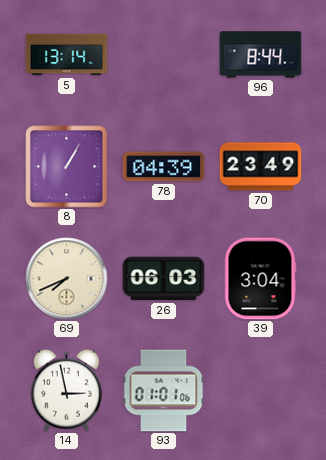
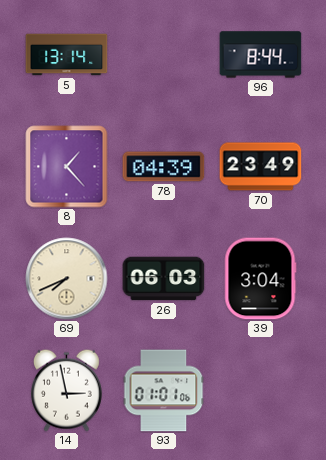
8: 1:05 -> 1:23 (67, 167)
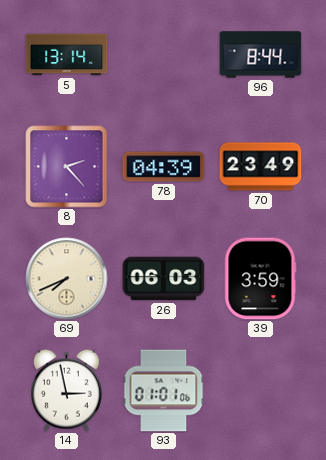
8: 1:23 -> 2:23 (67, 167)
39: 3:04 -> 3:59 (260, 279)
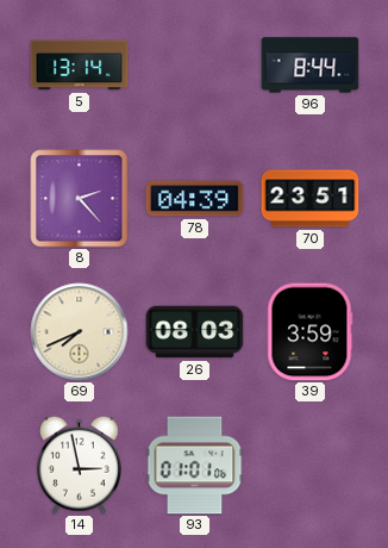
70: 23:49 -> 23:51 (311, 199)
26: 06:03 -> 08:03 (195, 332)
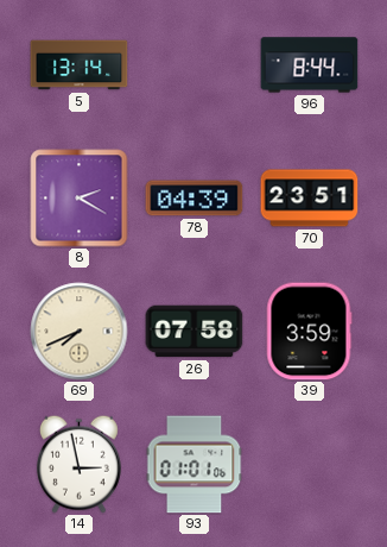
8: 2:23 -> 2:20 (80, 199)
26: 08:03 -> 07:58 (195, 332)
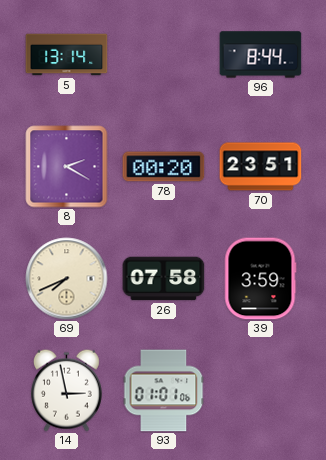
78: 04:39 -> 00:20 (164, 167)
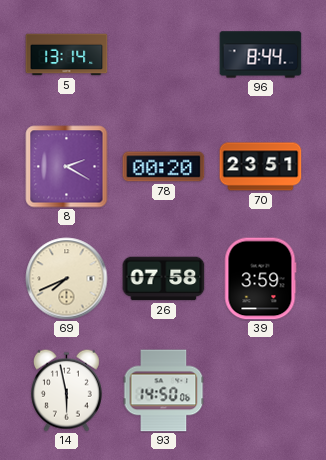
14: 2:58 -> 5:58 (66, 390)
93: 01:01 -> 14:50 (164, 391)
